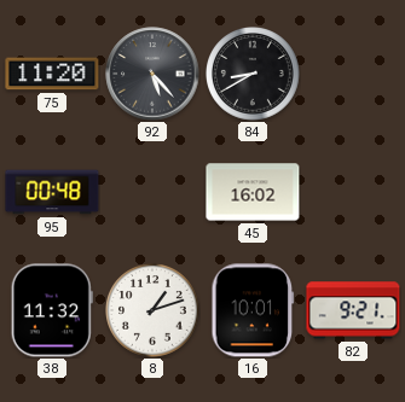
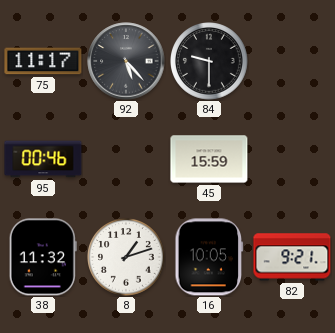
75: 11:20 -> 11:17 (43, 61)
84: 8:40 -> 9:30 (209, 61)
95: 00:48 -> 00:46 (43, 159)
45: 16:02 -> 15:59 (209, 159)
16: 10:01 -> 10:05 (209, 257)
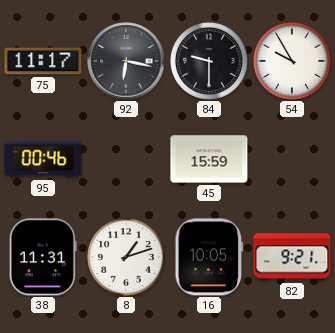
92: 5:23 -> 6:17 (126, 61)
54: none -> 9:55 (292, 61)
38: 11:32 -> 11:31 (43, 257)
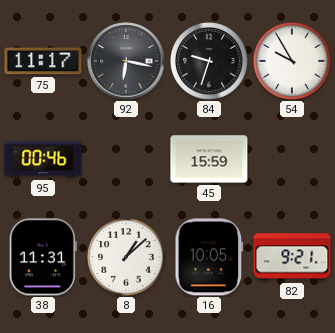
84: 9:30 -> 9:33 (209, 61)
8: 1:12 -> 1:08 (126, 257)
